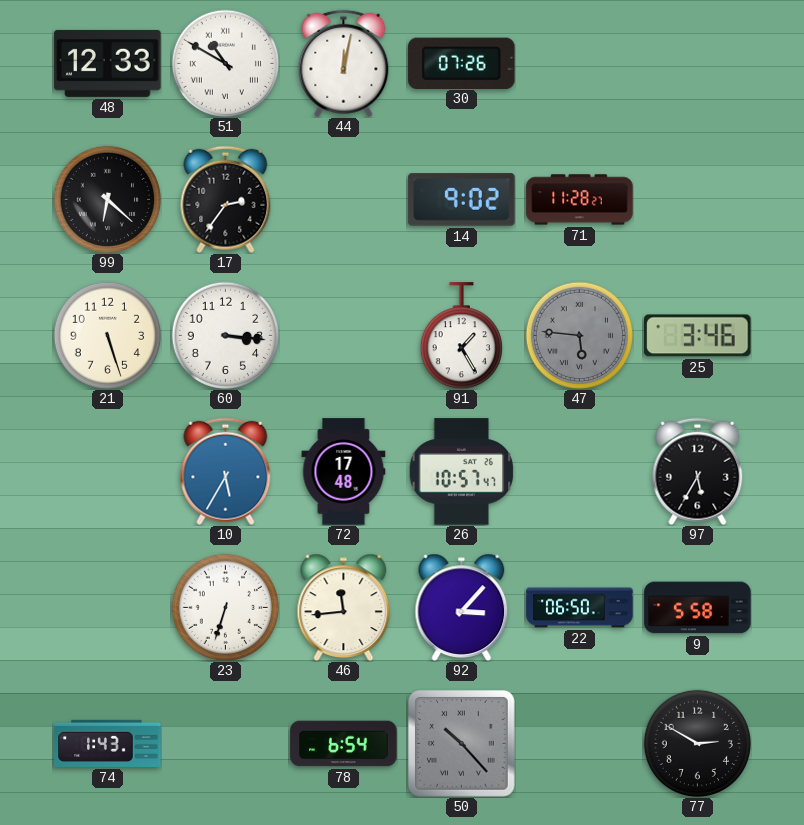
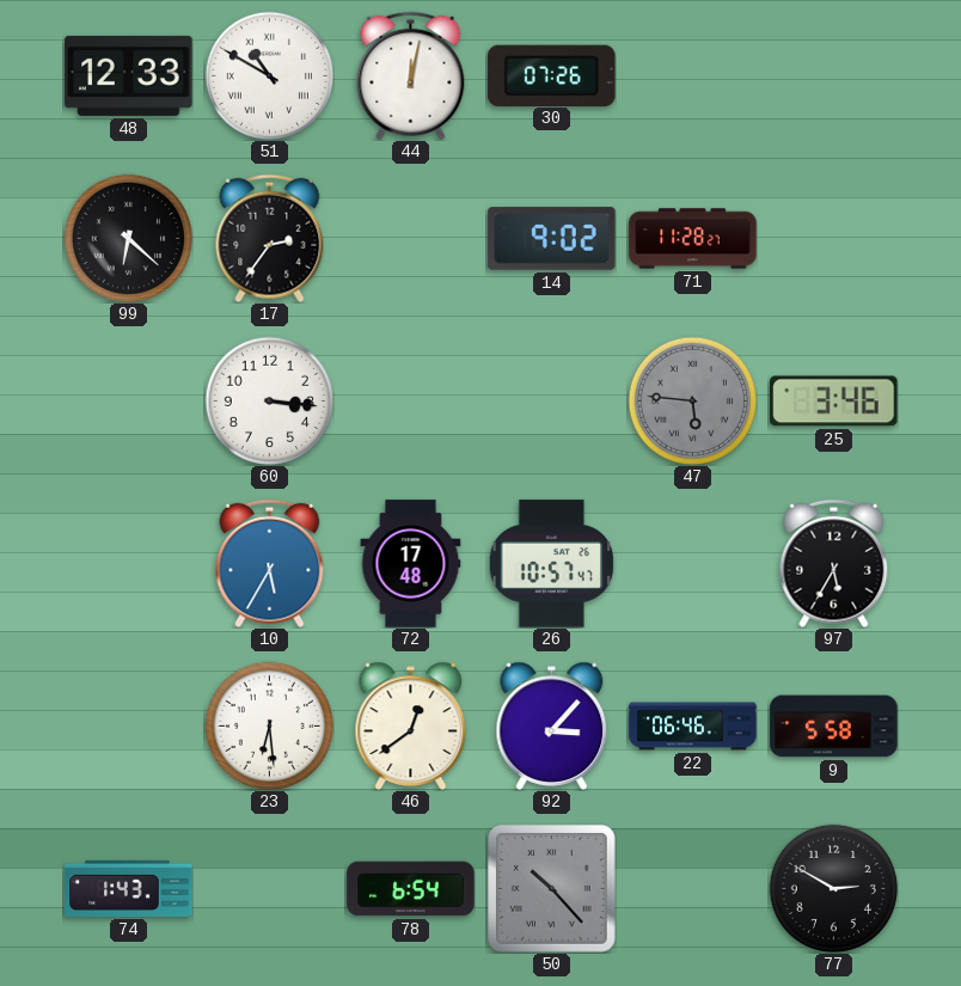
21: 5:27 -> none (107, 335)
91: 1:25 -> none (461, 336)
23: 6:33 -> 6:29 (269, 725)
46: 11:44 -> 12:39 (411, 725)
22: 06:50 -> 06:46 (693, 727)
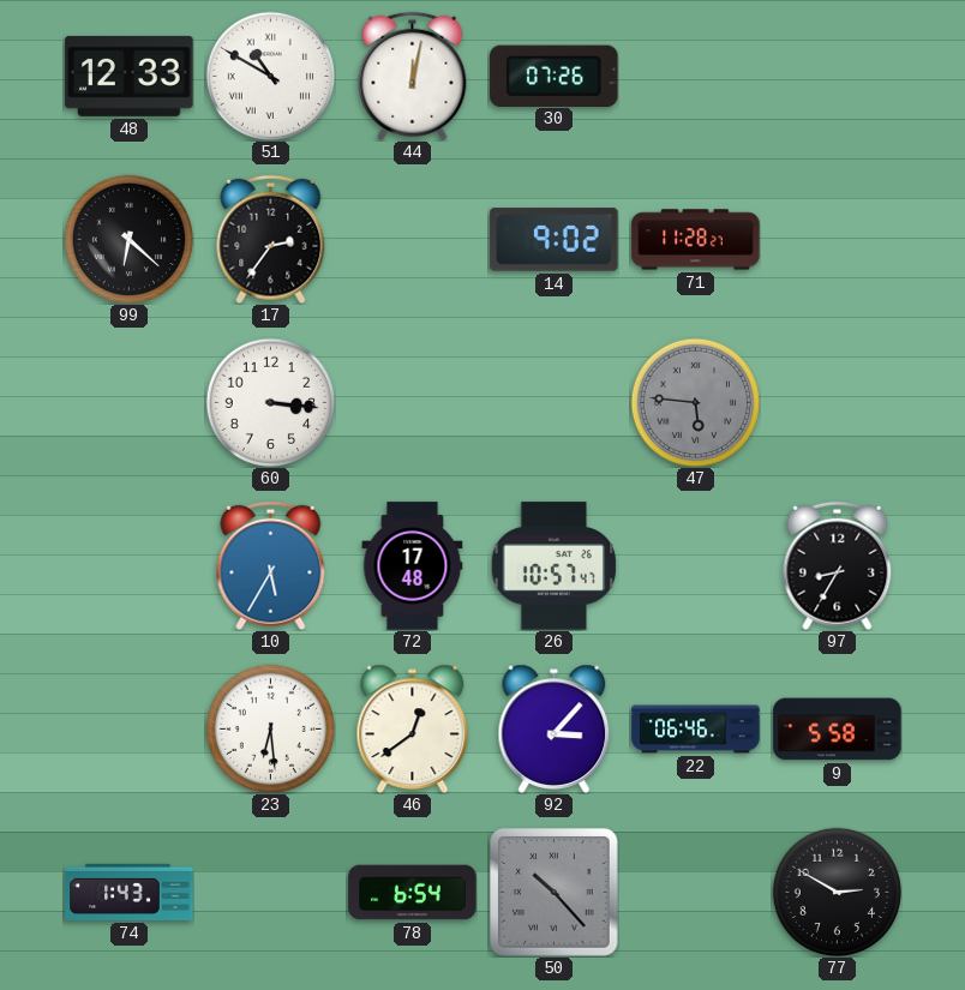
25: 3:46 -> none (834, 402)
97: 5:35 -> 8:35 (838, 565)
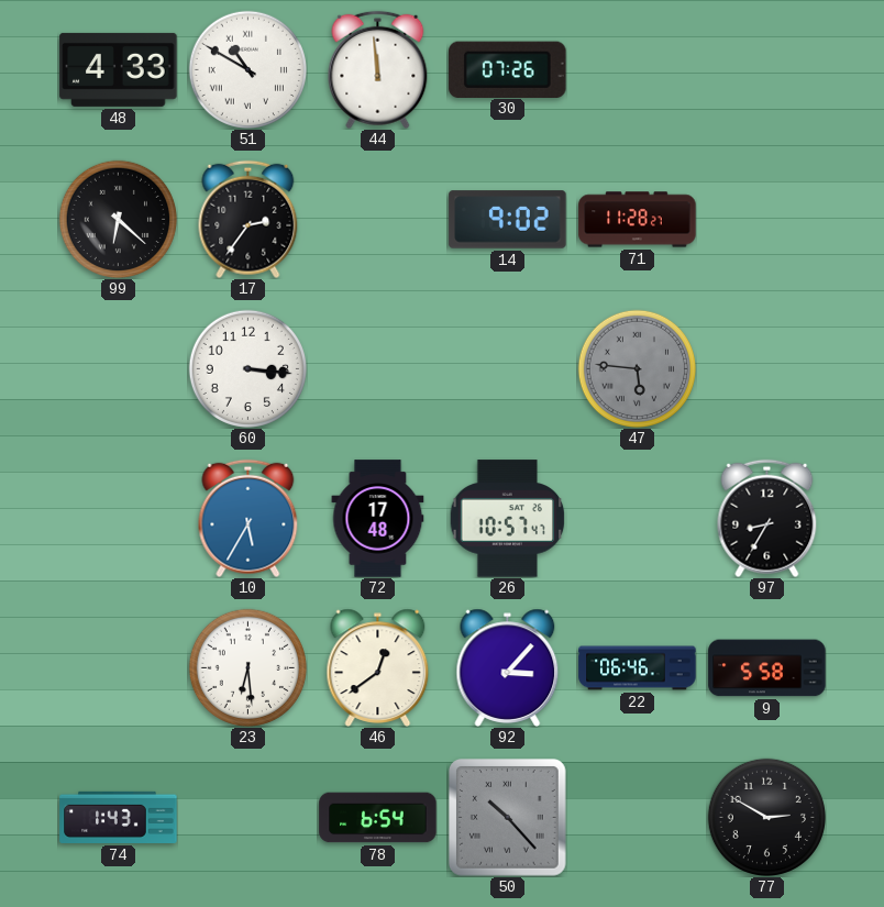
48: 12:33 -> 4:33 (119, 69)
44: 12:02 -> 11:59 (378, 69)
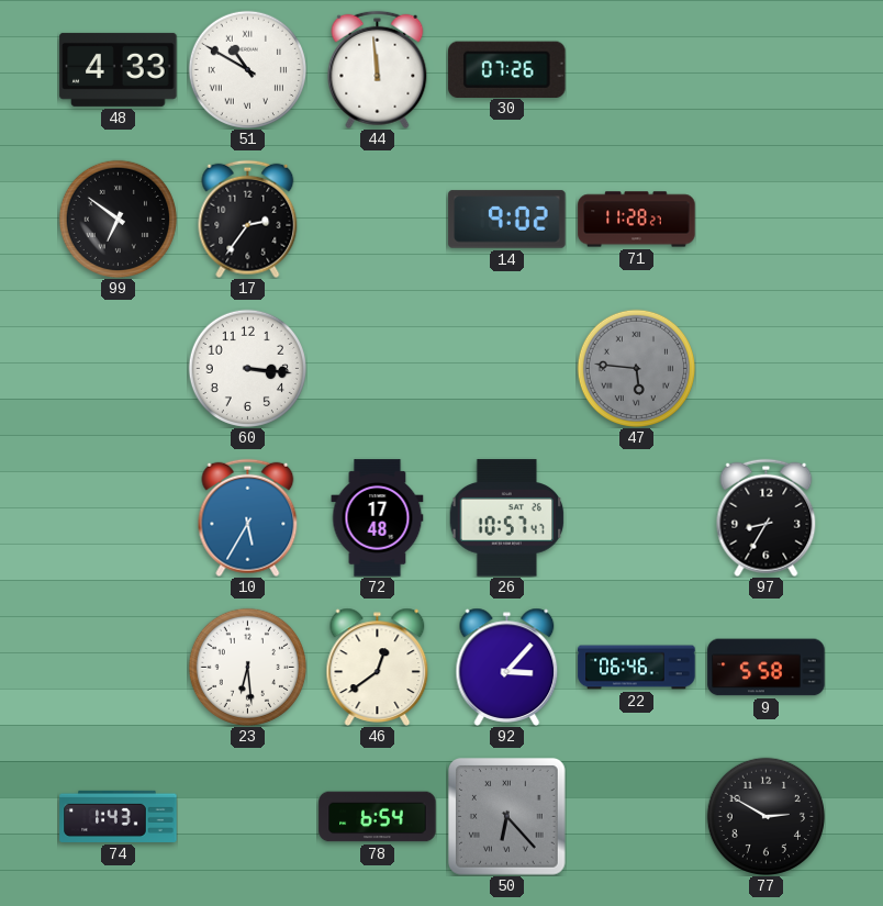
99: 6:22 -> 6:51 (118, 219)
50: 10:23 -> 6:23 (507, 817)
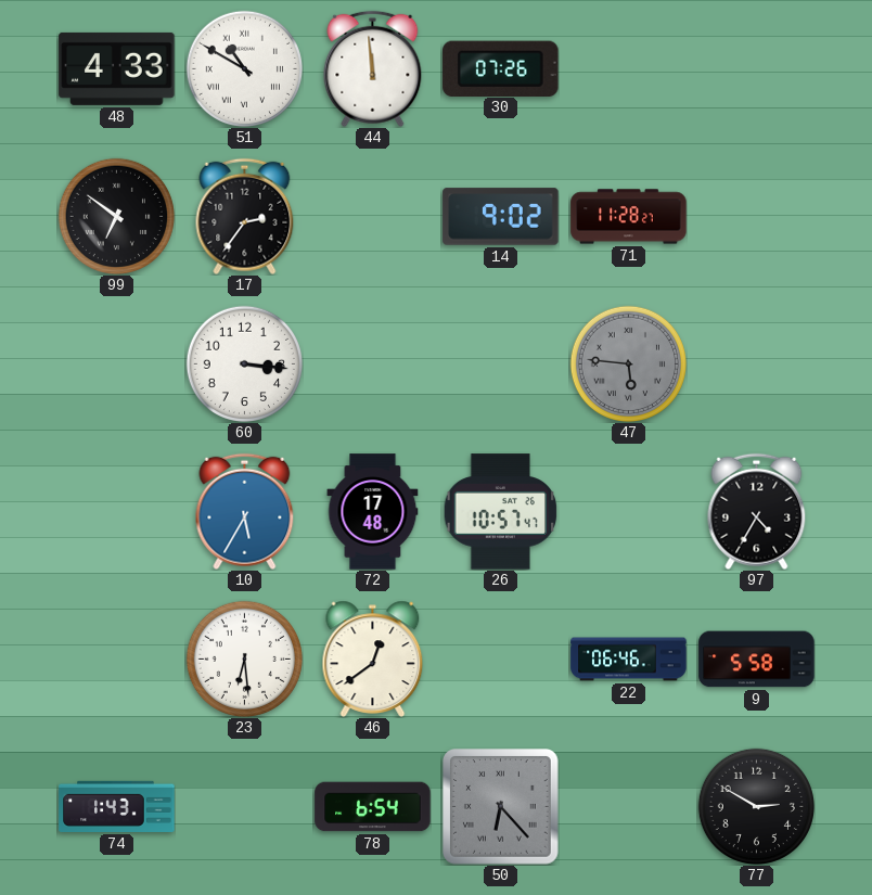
97: 8:35 -> 4:35 (757, 511)
92: 3:07 -> none (507, 667)
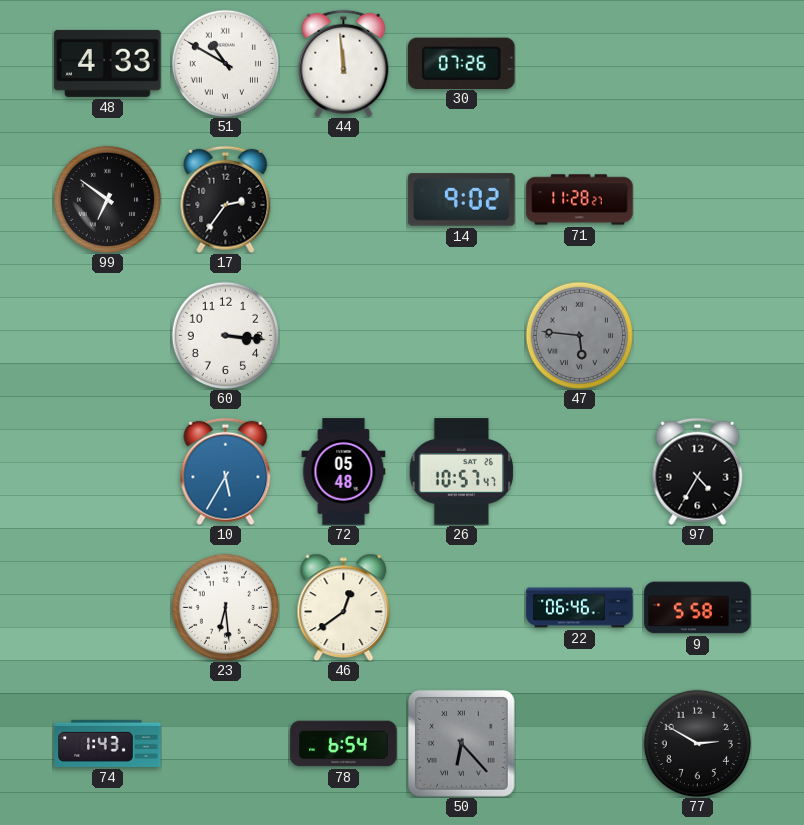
72: 17:48 -> 05:48 (344, 472)
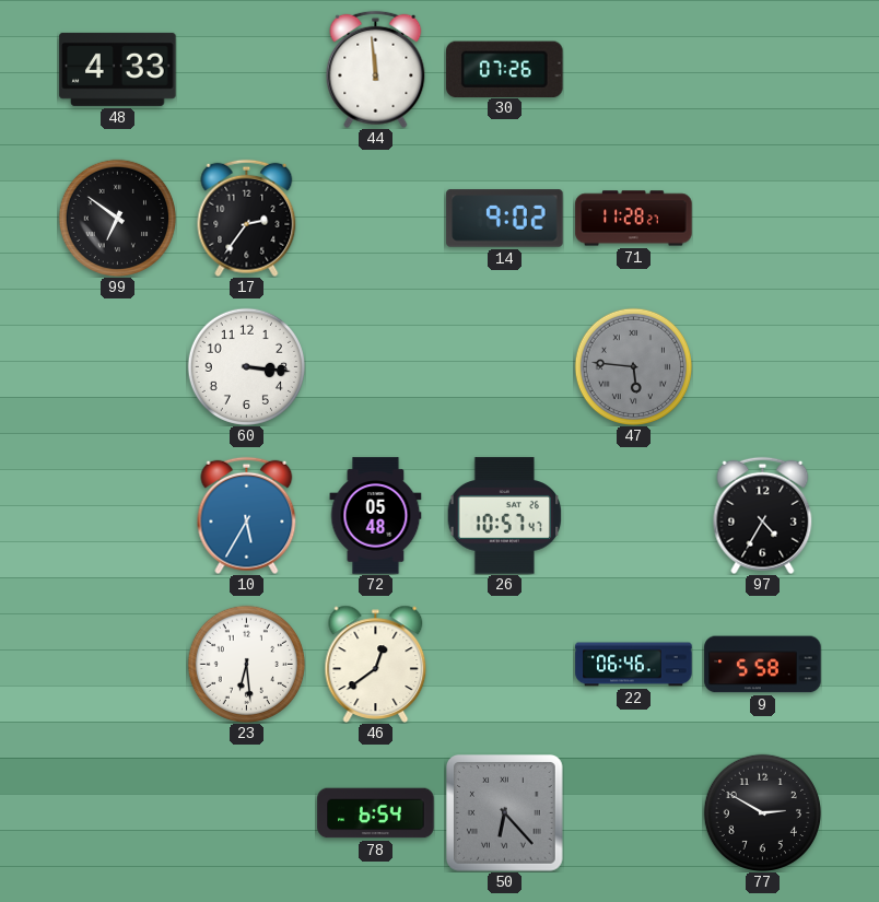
51: 10:50 -> none (225, 63)
74: 1:43 -> none (108, 743)
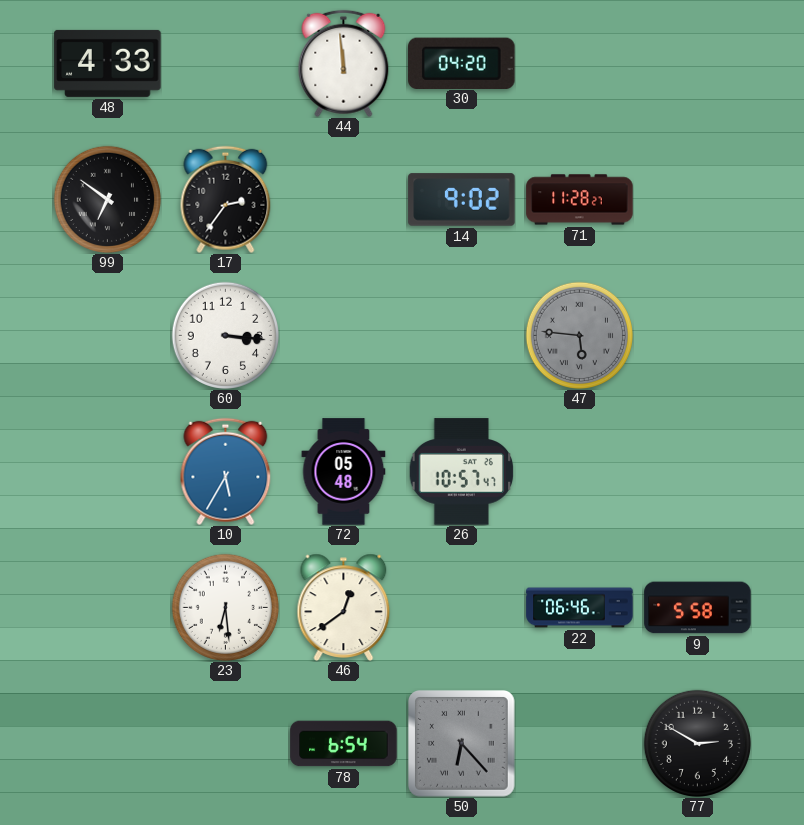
30: 07:26 -> 04:20 (462, 63)
97: 4:35 -> none (763, 515)
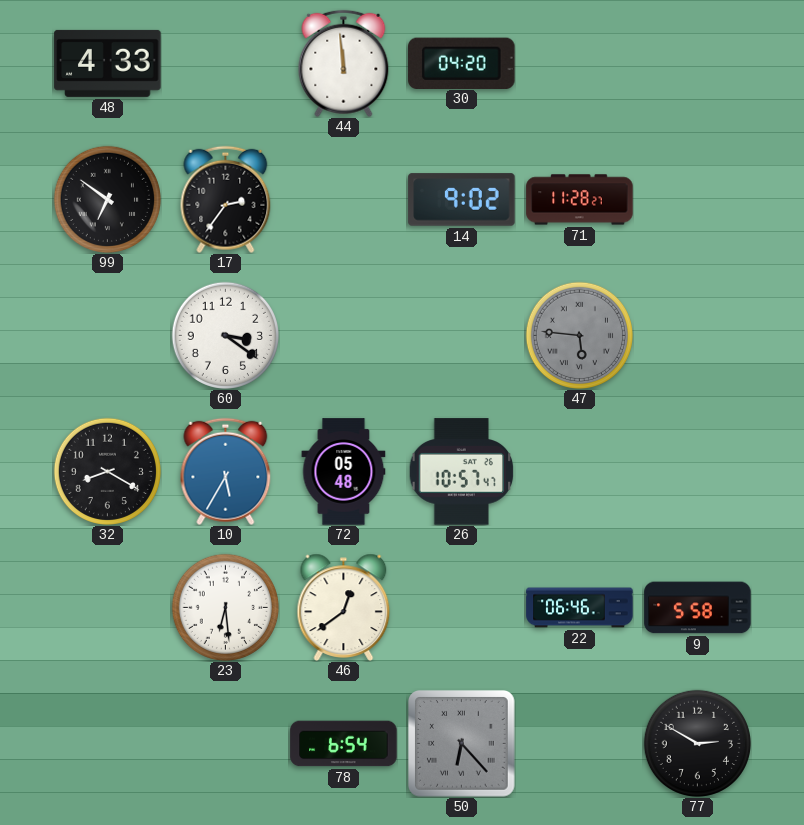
60: 3:16 -> 3:21 (225, 335)
32: none -> 8:20 (107, 471)
